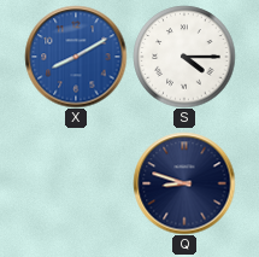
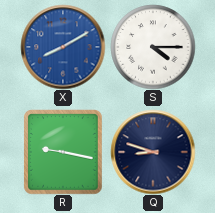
R: none -> 9:17 (64, 152)
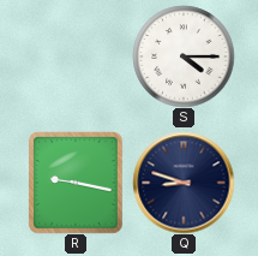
X: 8:10 -> none (63, 47)
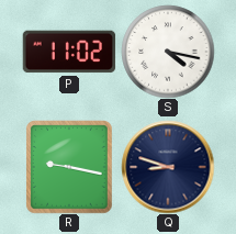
P: none -> 11:02 (69, 52)
S: 4:15 -> 4:17 (168, 52)
